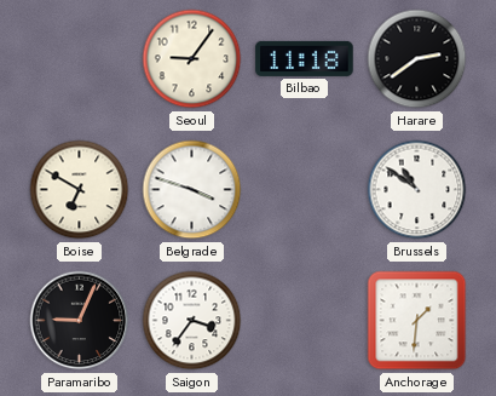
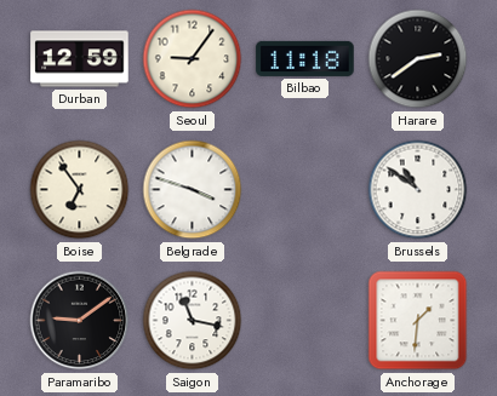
Durban: none -> 12:59 (80, 59)
Boise: 6:50 -> 6:54 (80, 190)
Paramaribo: 9:04 -> 9:09 (80, 321)
Saigon: 3:36 -> 11:17 (193, 321)
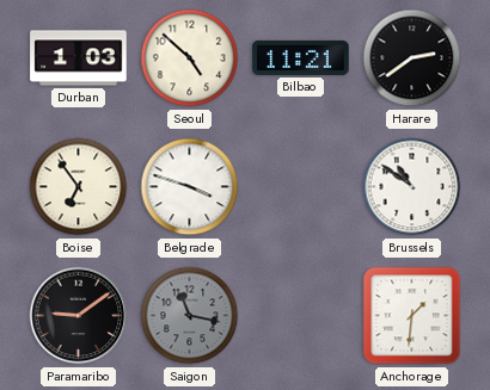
Durban: 12:59 -> 1:03 (79, 58)
Seoul: 9:06 -> 4:52 (190, 58)
Bilbao: 11:18 -> 11:21 (301, 57)
Saigon dial: white -> grey (190, 316)
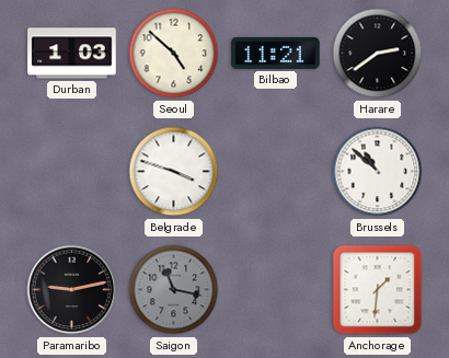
Boise: 6:54 -> none (79, 187)
Brussels: 10:51 -> 10:52 (378, 172)
Paramaribo: 9:09 -> 9:13 (72, 290)
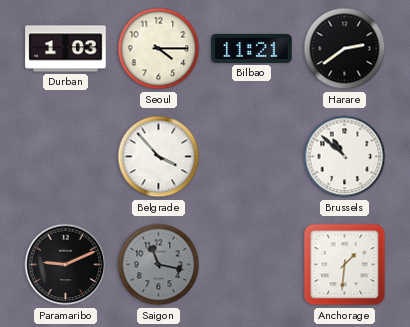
Seoul: 4:52 -> 4:15 (159, 49)
Belgrade: 3:48 -> 3:53 (159, 157)
Paramaribo: 9:13 -> 9:11 (66, 265)
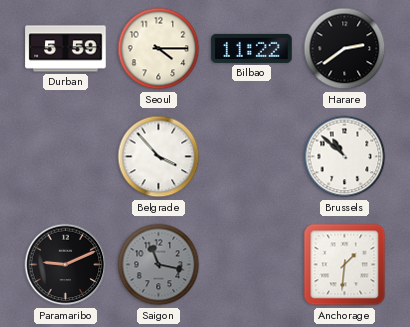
Durban: 1:03 -> 5:59 (66, 49)
Bilbao: 11:21 -> 11:22 (252, 48)
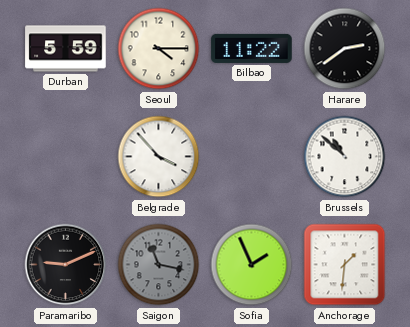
Sofia: none -> 1:56 (252, 265)
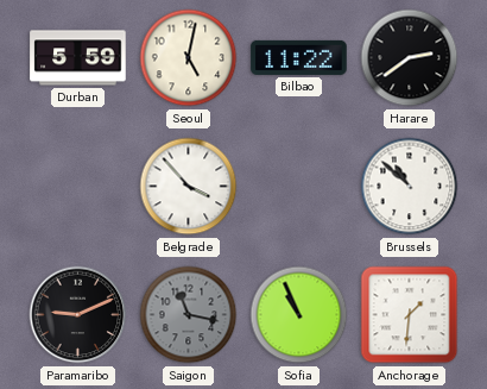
Seoul: 4:15 -> 5:02 (189, 58)
Sofia: 1:56 -> 10:56 (299, 315)
